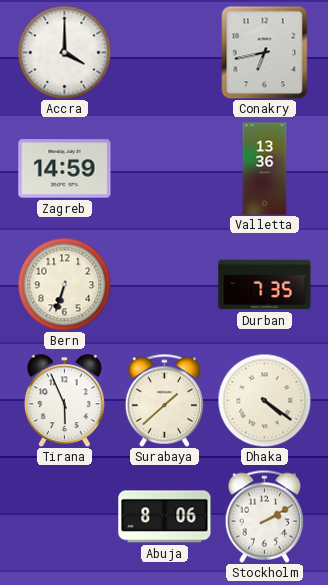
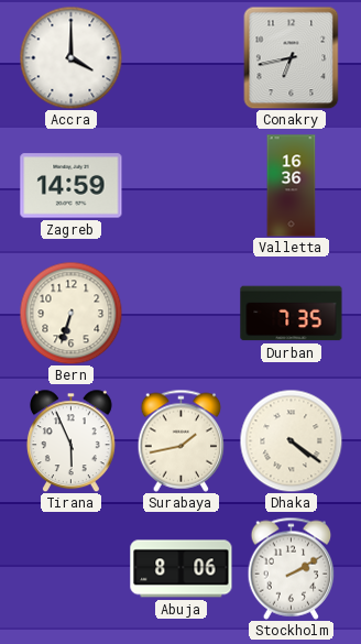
Valletta: 13:36 -> 16:36 (292, 186)
Surabaya: 1:38 -> 1:43 (182, 440)
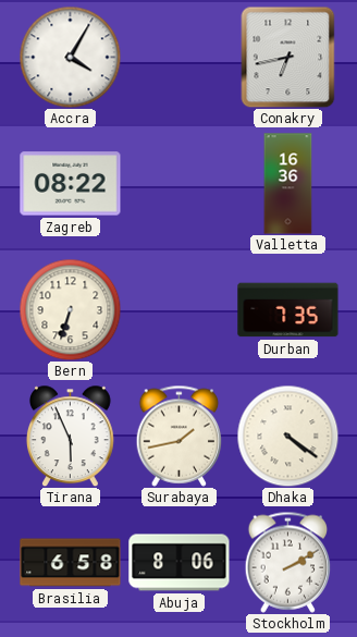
Accra: 4:00 -> 4:05 (70, 57)
Zagreb: 14:59 -> 08:22 (71, 184)
Brasilia: none -> 6:58 (71, 563)
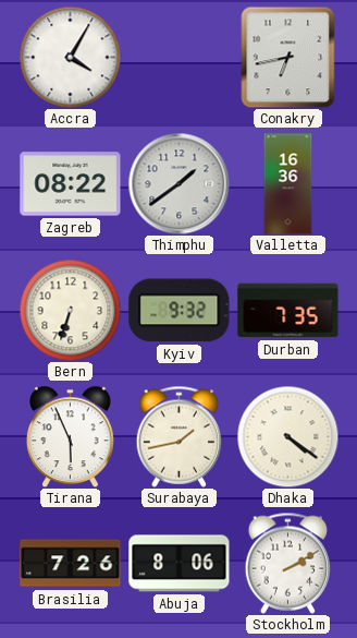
Thimphu: none -> 1:39 (178, 183)
Kyiv: none -> 9:32 (180, 311)
Brasilia: 6:58 -> 7:26 (71, 564)
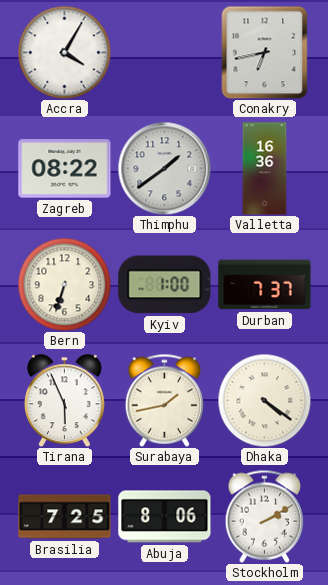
Kyiv: 9:32 -> 1:00 (165, 285)
Durban: 7:35 -> 7:37 (265, 285)
Brasilia: 7:26 -> 7:25 (65, 517)
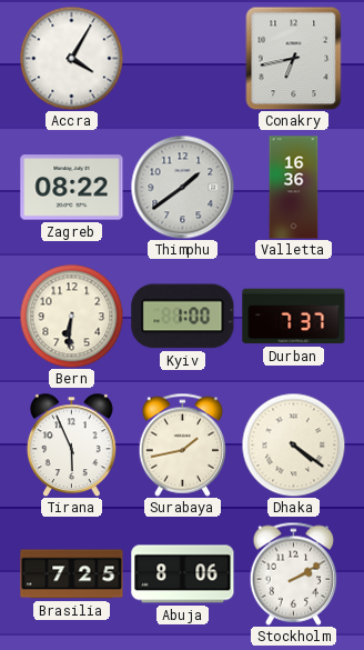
Bern: 6:33 -> 6:31 (71, 316)
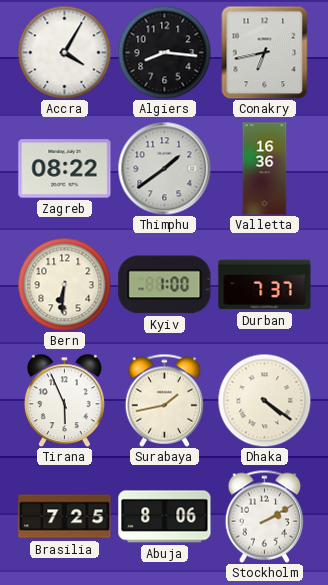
Algiers: none -> 8:16 (164, 52)
